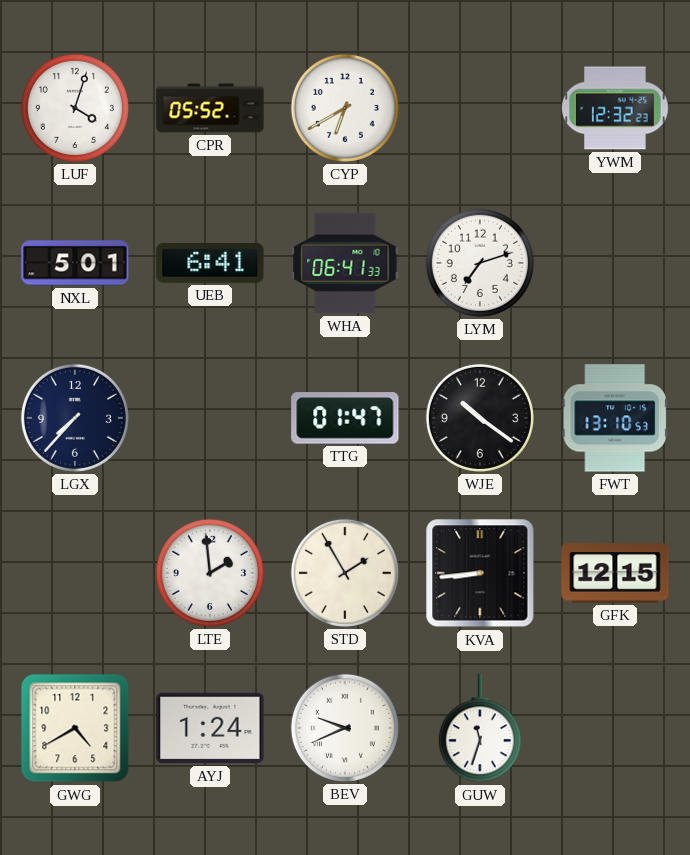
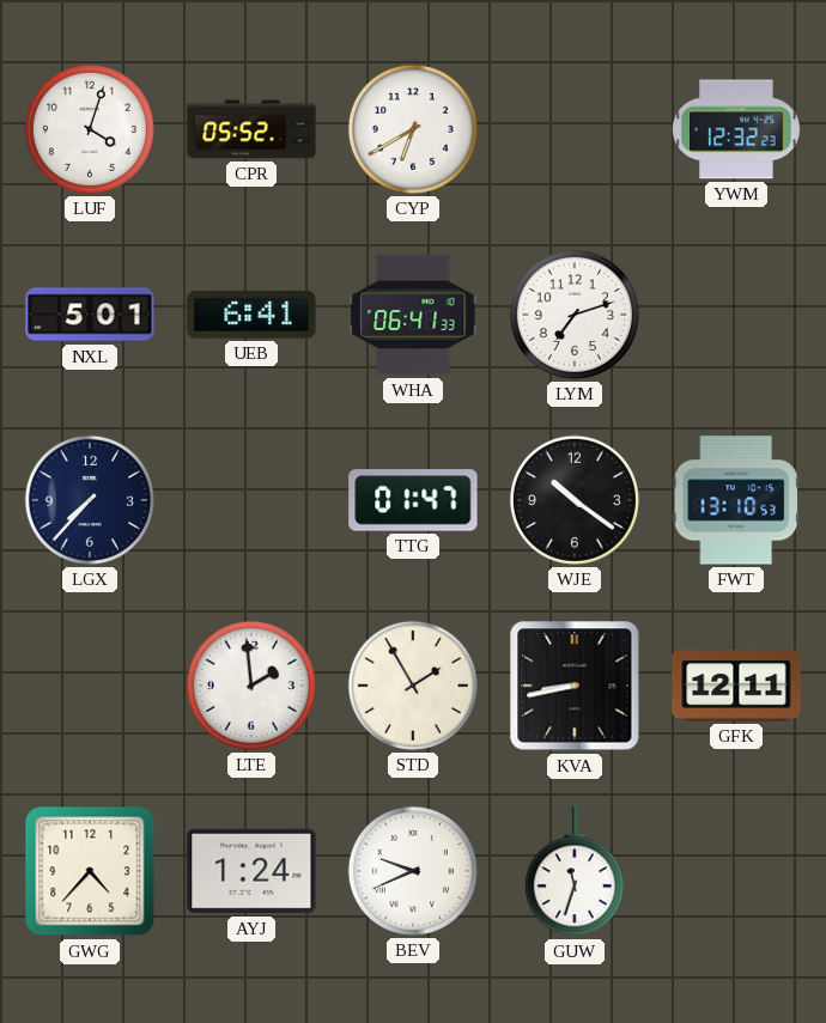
KVA: 8:44 -> 8:43 (575, 686)
GFK: 12:15 -> 12:11 (736, 686)
GWG: 4:40 -> 4:37 (90, 871)
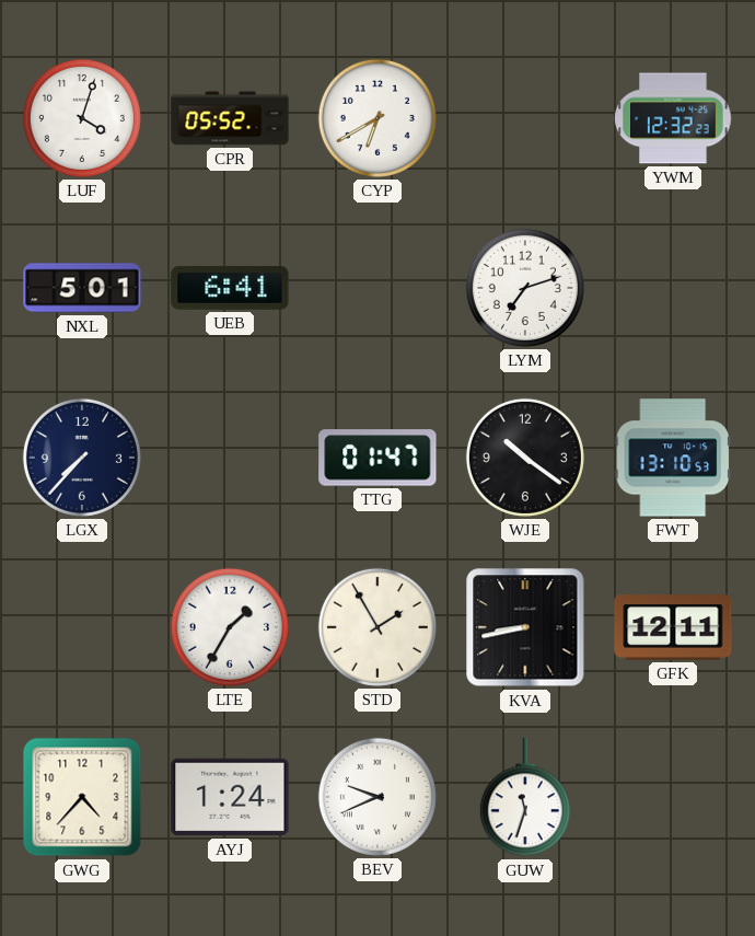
WHA: 06:41 -> none (413, 315)
LTE: 1:59 -> 1:35 (230, 627)
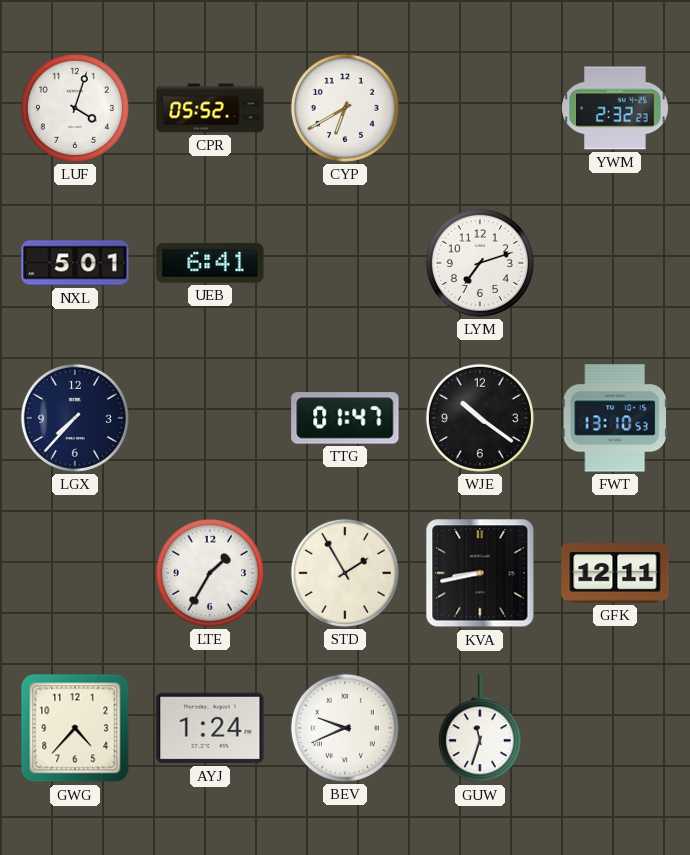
YWM: 12:32 -> 2:32 (615, 108)
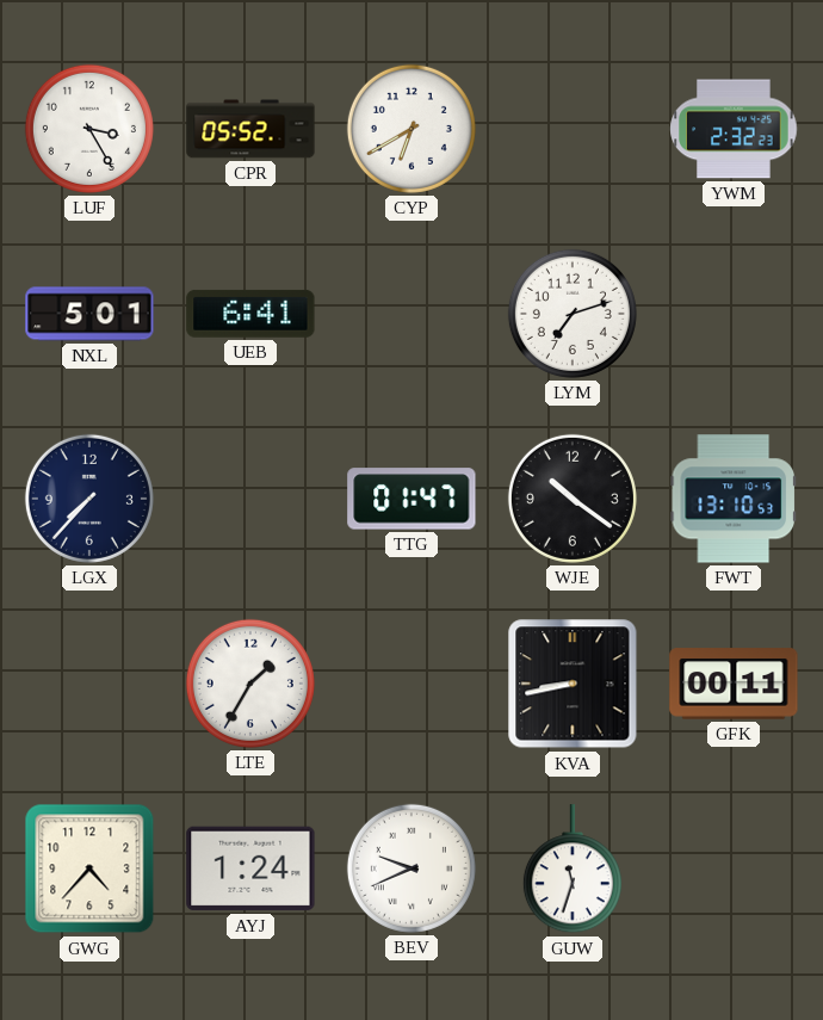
LUF: 4:03 -> 3:25 (89, 129)
STD: 1:55 -> none (345, 573)
GFK: 12:11 -> 00:11 (734, 684)
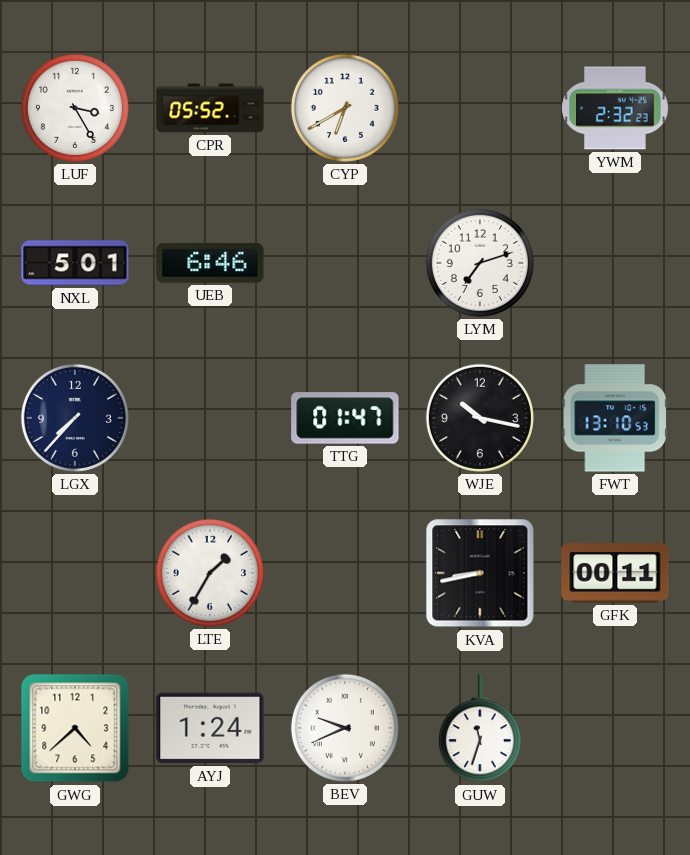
UEB: 6:41 -> 6:46 (210, 263)
WJE: 10:21 -> 10:17 (480, 418)
GWG: 4:37 -> 4:38 (75, 728)
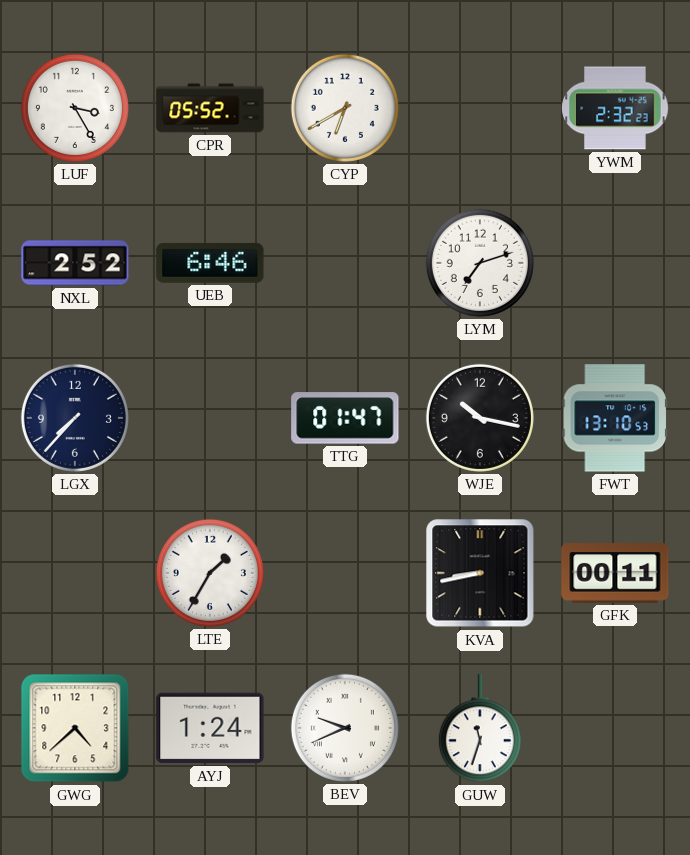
NXL: 5:01 -> 2:52 (75, 263)
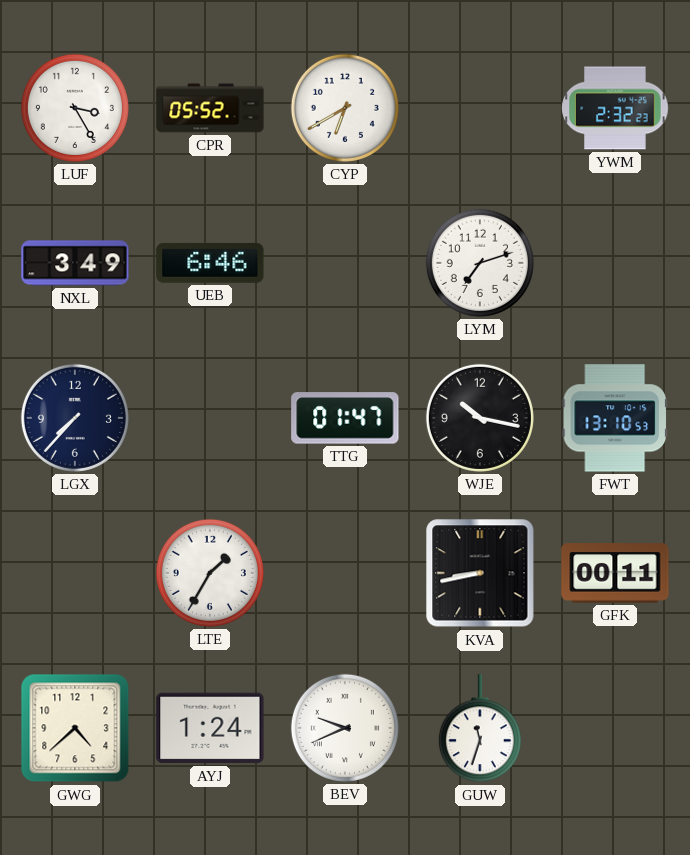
NXL: 2:52 -> 3:49 (75, 263)
